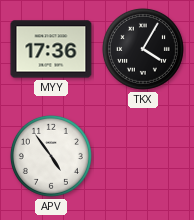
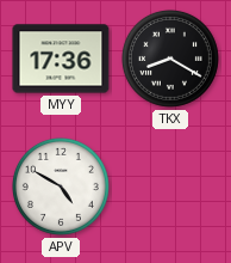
TKX: 4:05 -> 8:20 (170, 59)
APV: 4:54 -> 4:50 (61, 186)
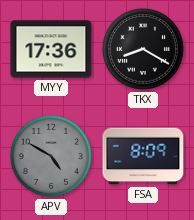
APV dial: white -> grey (51, 156)
FSA: none -> 8:09 (143, 156)
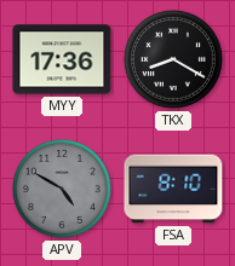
FSA: 8:09 -> 8:10 (173, 189)
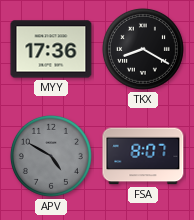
FSA: 8:10 -> 8:07 (143, 156)
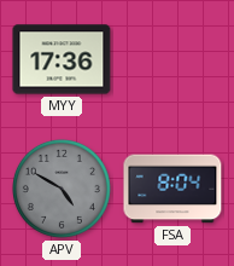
TKX: 8:20 -> none (143, 49)
FSA: 8:07 -> 8:04 (172, 189)
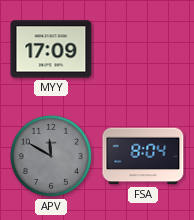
MYY: 17:36 -> 17:09 (51, 49)
APV: 4:50 -> 11:50 (51, 156)
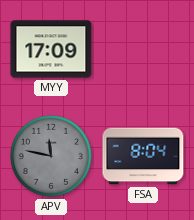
APV: 11:50 -> 11:47 (51, 156)
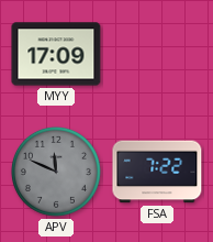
APV: 11:47 -> 11:49 (56, 172)
FSA: 8:04 -> 7:22 (157, 172)
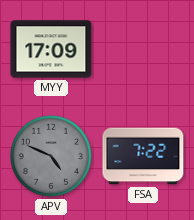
APV: 11:49 -> 4:49 (51, 156)
